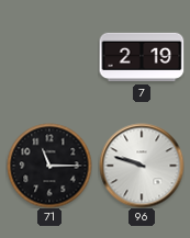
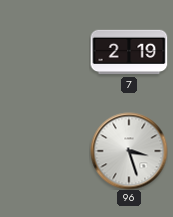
71: 11:15 -> none (49, 166)
96: 9:48 -> 3:27 (129, 151)
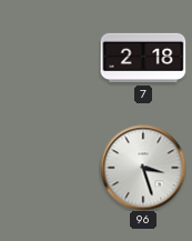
7: 2:19 -> 2:18 (143, 58)
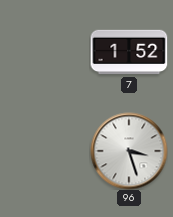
7: 2:18 -> 1:52 (129, 52)
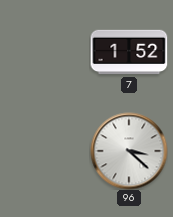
96: 3:27 -> 3:22 (129, 151)
